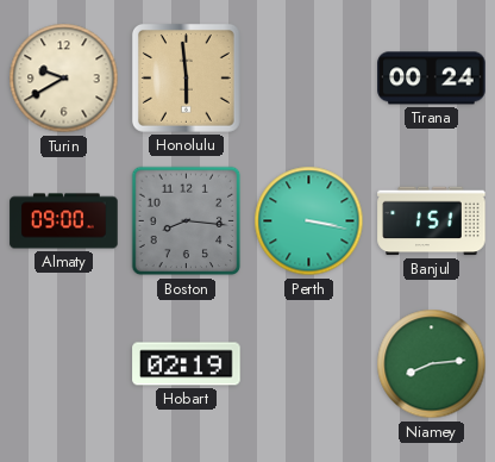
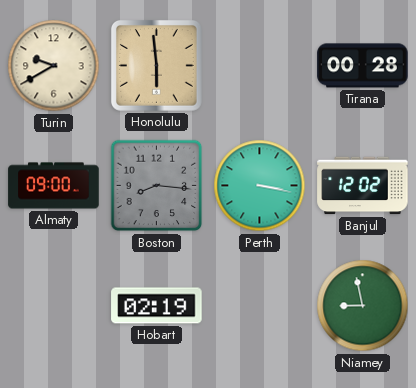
Tirana: 00:24 -> 00:28 (363, 66)
Banjul: 1:51 -> 12:02 (363, 186)
Niamey: 8:14 -> 8:58 (363, 306)
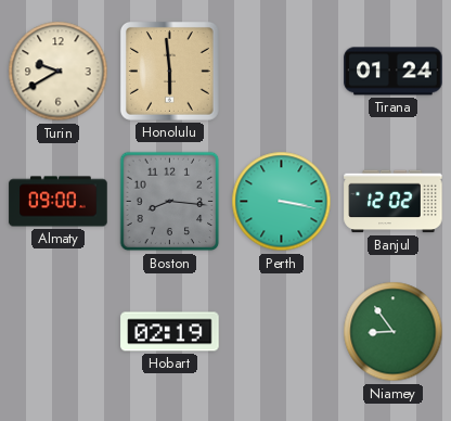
Tirana: 00:28 -> 01:24 (394, 72)
Niamey: 8:58 -> 8:54 (394, 332)
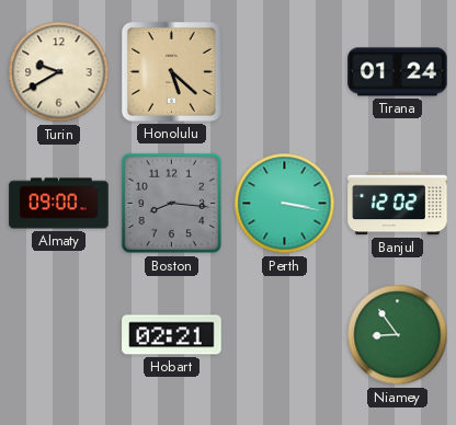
Honolulu: 5:59 -> 5:22 (171, 71)
Hobart: 02:19 -> 02:21 (172, 335)
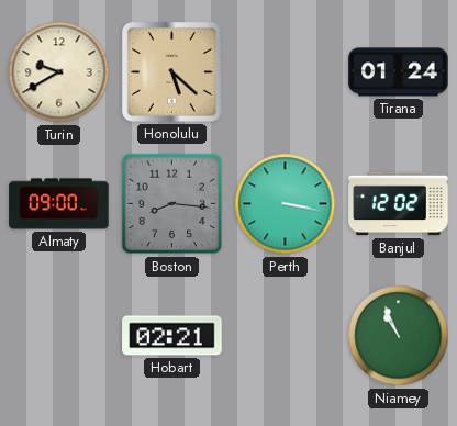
Niamey: 8:54 -> 10:56 (399, 336)
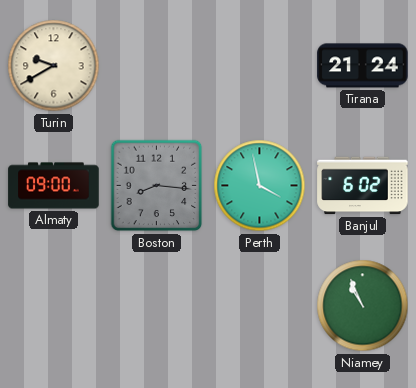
Honolulu: 5:22 -> none (171, 71)
Tirana: 01:24 -> 21:24 (363, 66)
Perth: 3:17 -> 3:58 (260, 186)
Banjul: 12:02 -> 6:02 (363, 186)
Hobart: 02:21 -> none (172, 336)
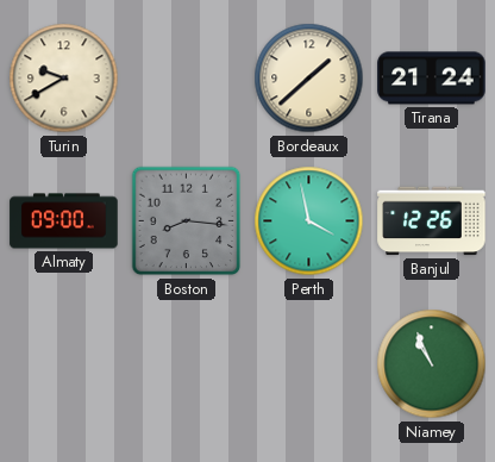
Bordeaux: none -> 1:38 (309, 79)
Banjul: 6:02 -> 12:26 (432, 221)
